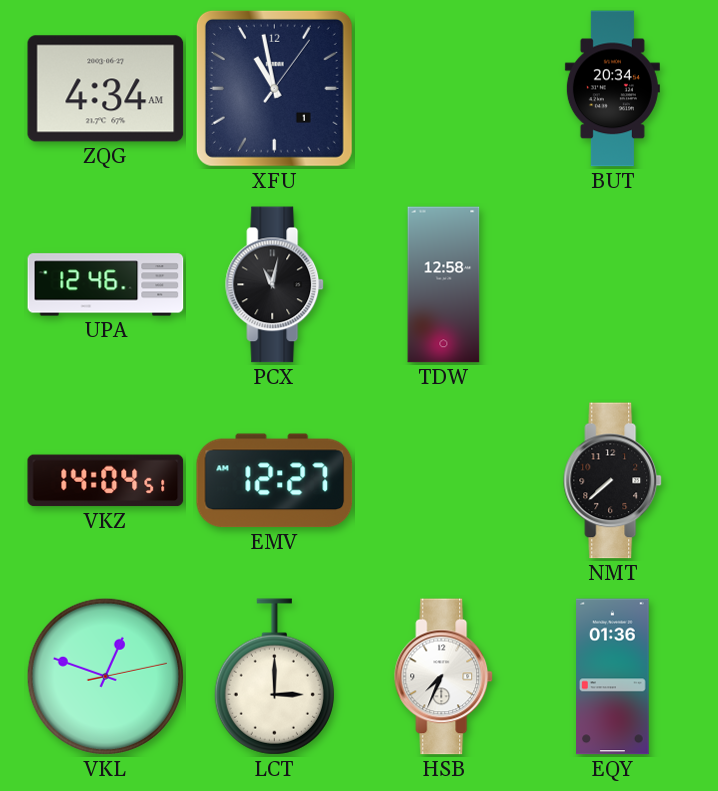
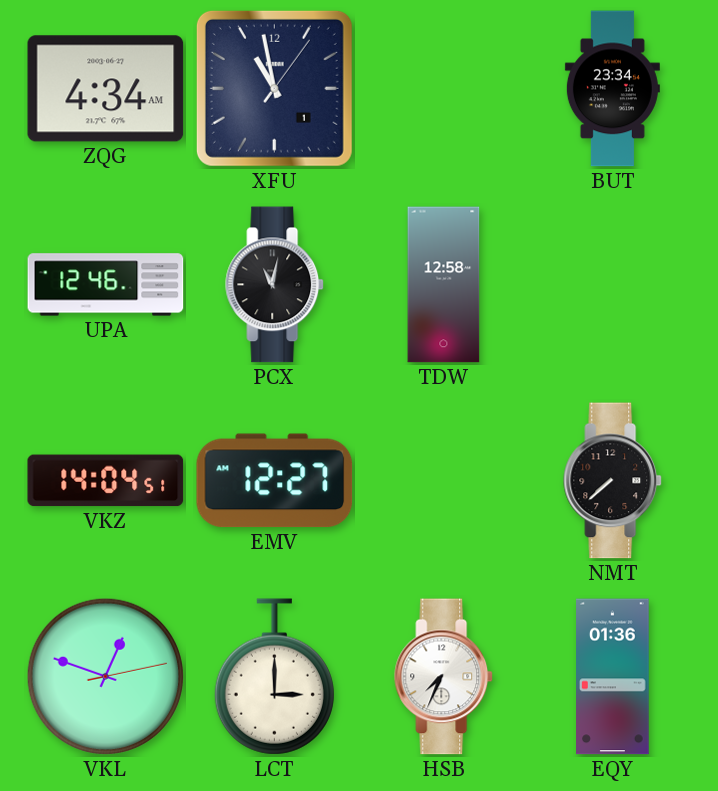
BUT: 20:34 -> 23:34 (612, 89)
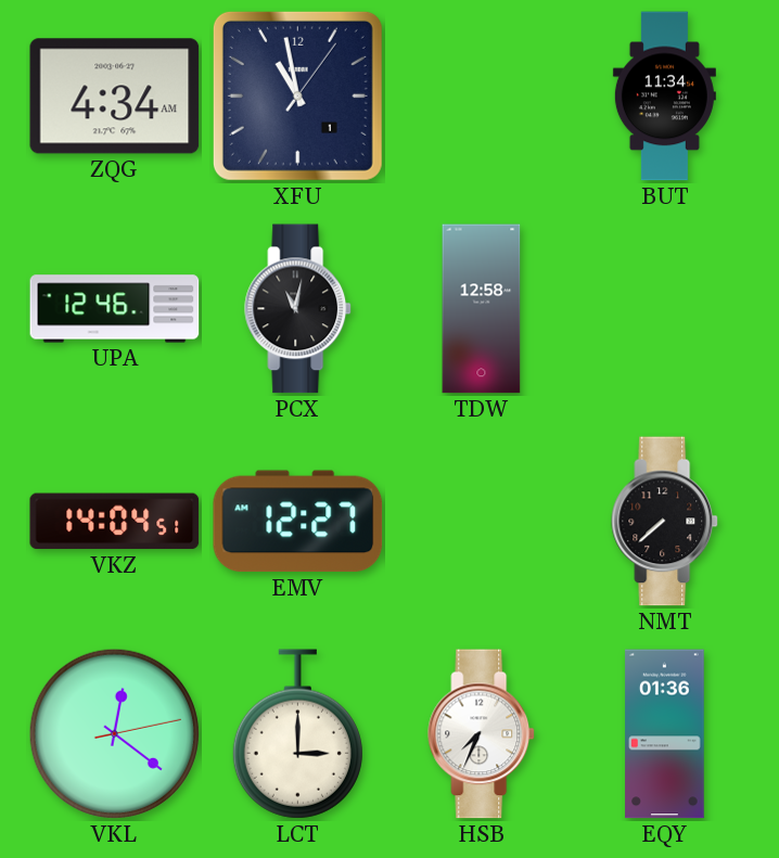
BUT: 23:34 -> 11:34 (664, 97)
VKL: 12:48 -> 12:21 (114, 733)
